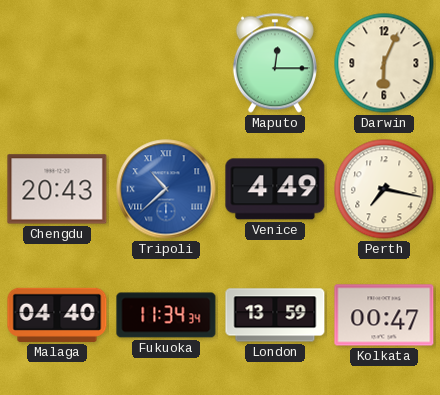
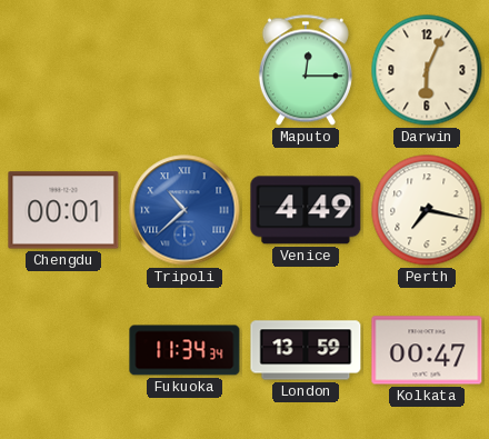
Chengdu: 20:43 -> 00:01 (63, 210)
Malaga: 04:40 -> none (57, 315)
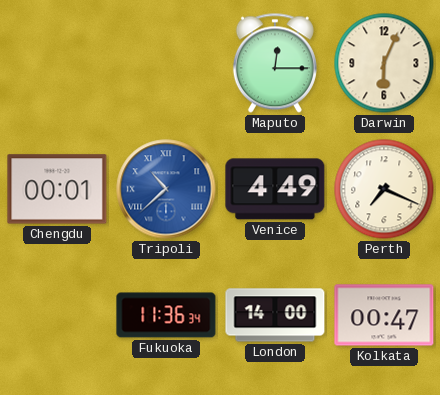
Perth: 7:17 -> 7:19 (384, 189)
Fukuoka: 11:34 -> 11:36 (166, 315)
London: 13:59 -> 14:00 (275, 315)
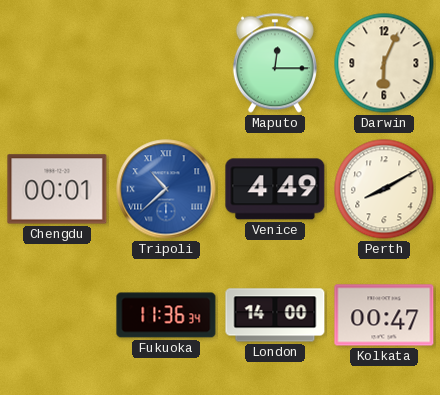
Perth: 7:19 -> 8:10 (384, 189)
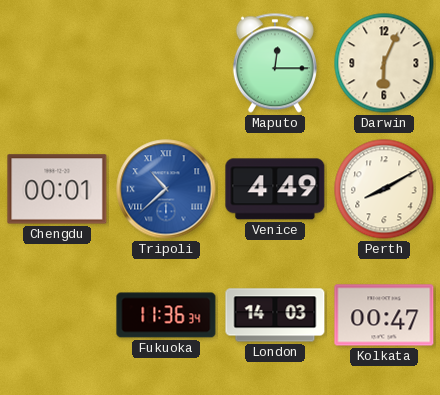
London: 14:00 -> 14:03 (275, 315)
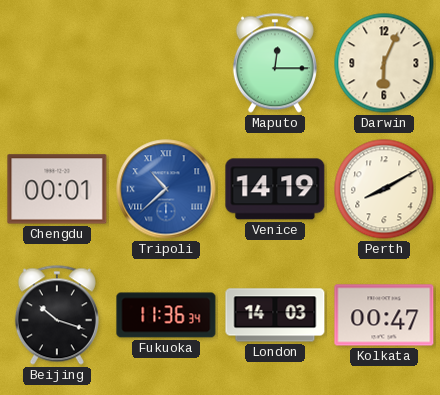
Venice: 4:49 -> 14:19 (275, 189)
Beijing: none -> 10:18 (57, 315)
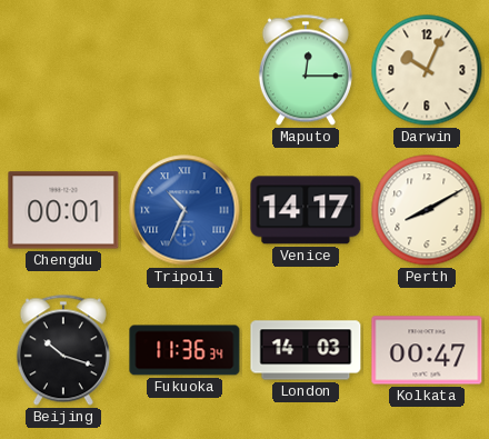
Darwin: 6:04 -> 10:04 (427, 70)
Tripoli: 10:38 -> 10:34 (184, 210)
Venice: 14:19 -> 14:17 (306, 210)
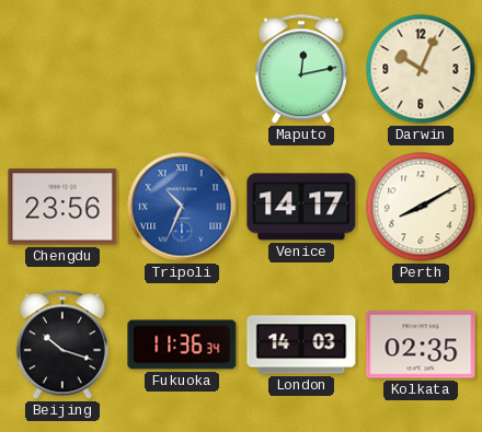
Maputo: 12:15 -> 12:13 (301, 69)
Chengdu: 00:01 -> 23:56 (62, 207)
Kolkata: 00:47 -> 02:35 (421, 345)
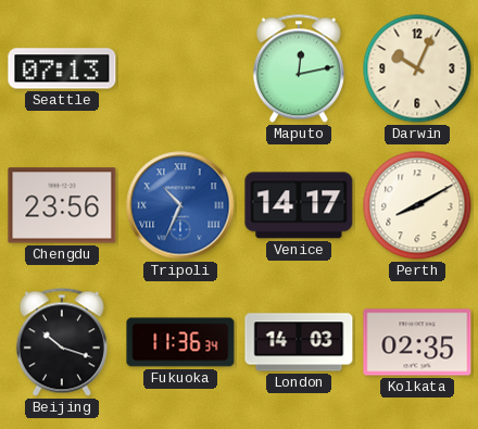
Seattle: none -> 07:13 (62, 68)
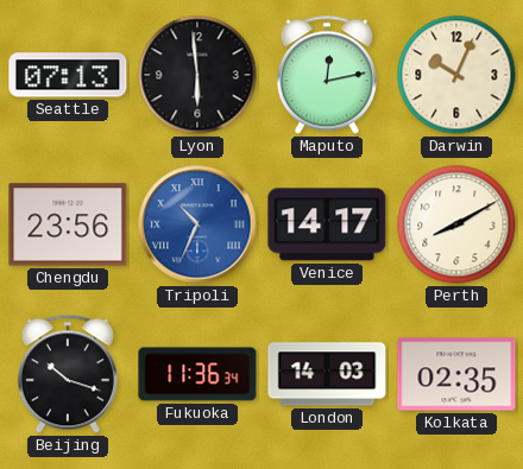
Lyon: none -> 5:59 (197, 75)
